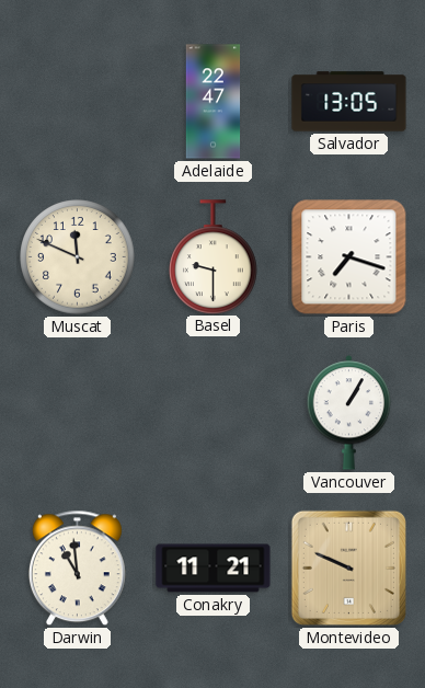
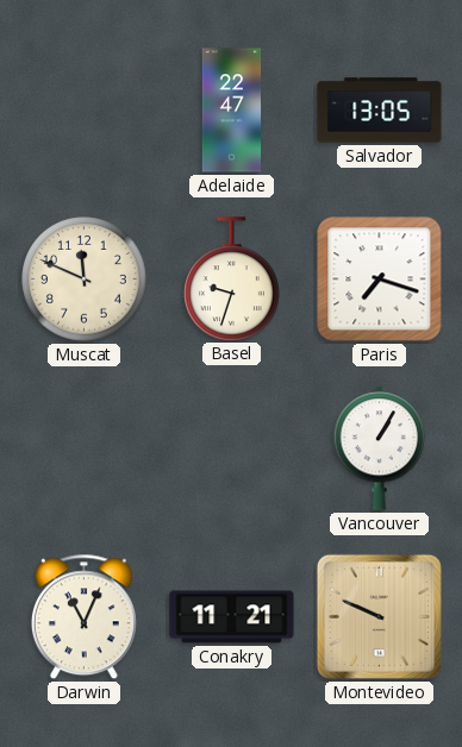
Basel: 9:30 -> 9:33 (232, 278)
Darwin: 10:59 -> 11:04 (83, 617)
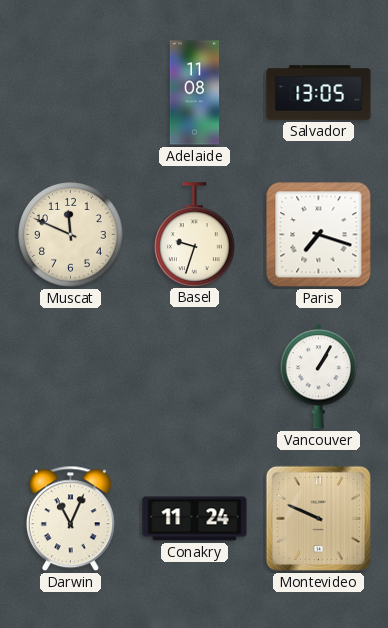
Adelaide: 22:47 -> 11:08 (195, 93)
Conakry: 11:21 -> 11:24 (195, 519)
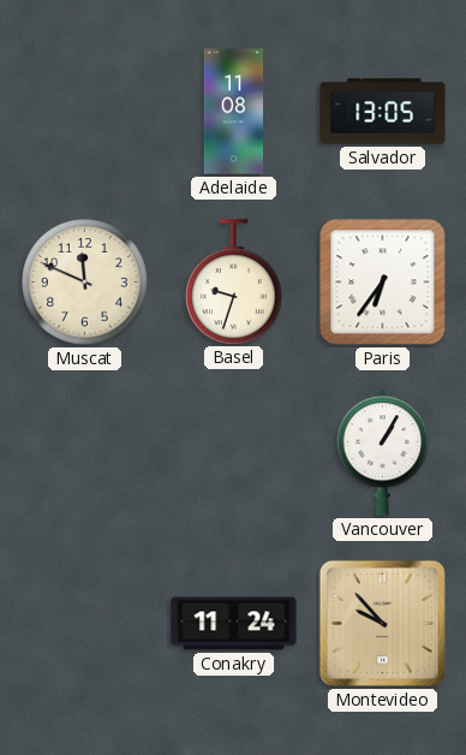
Paris: 7:18 -> 6:36 (383, 283)
Darwin: 11:04 -> none (70, 519)
Montevideo: 9:49 -> 9:53 (382, 623)
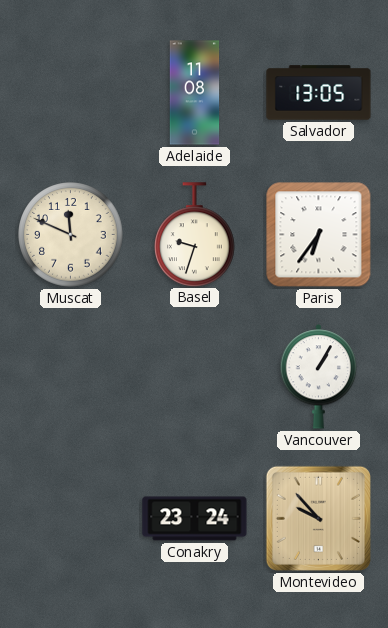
Conakry: 11:24 -> 23:24 (195, 519)
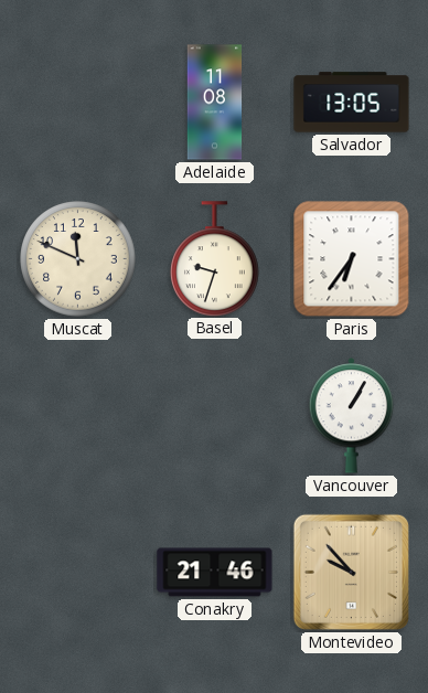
Conakry: 23:24 -> 21:46 (215, 573)
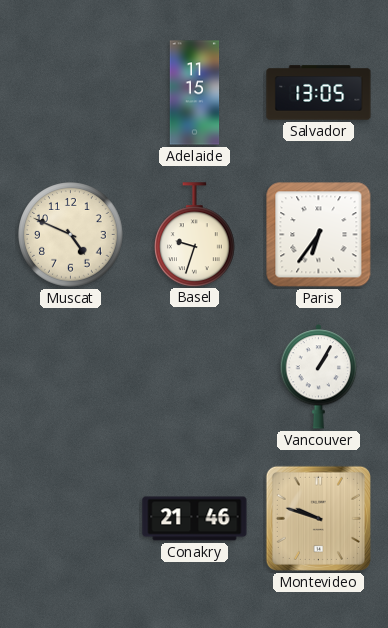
Adelaide: 11:08 -> 11:15 (195, 93)
Muscat: 11:49 -> 4:49 (71, 235)
Montevideo: 9:53 -> 9:48 (318, 518)
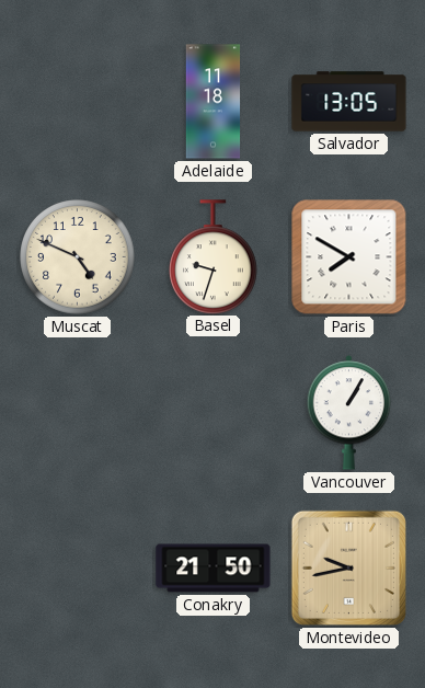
Adelaide: 11:15 -> 11:18 (214, 102)
Paris: 6:36 -> 7:50 (349, 257)
Conakry: 21:46 -> 21:50 (214, 569)
Montevideo: 9:48 -> 9:43 (348, 567)
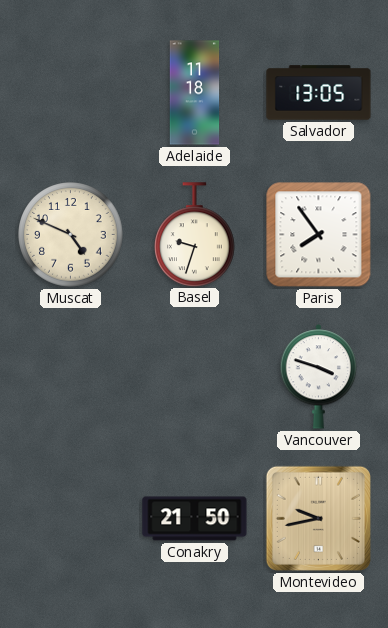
Paris: 7:50 -> 7:54 (319, 235)
Vancouver: 1:05 -> 3:48 (319, 377)
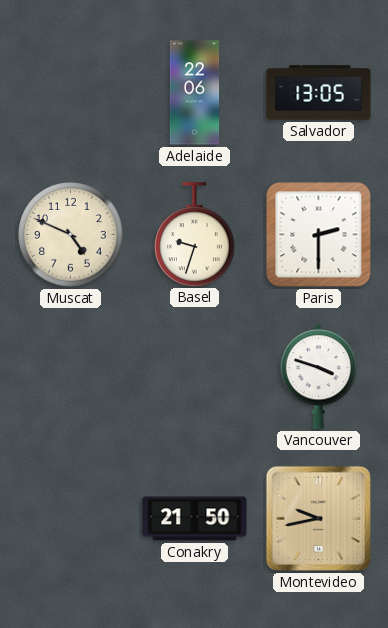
Adelaide: 11:18 -> 22:06 (195, 93)
Paris: 7:54 -> 2:30 (319, 235)
